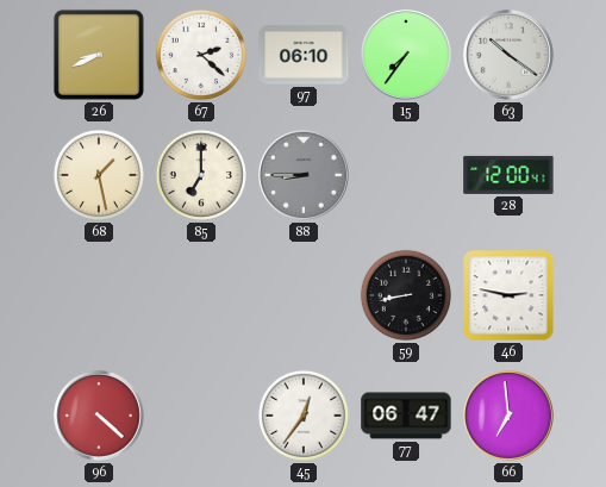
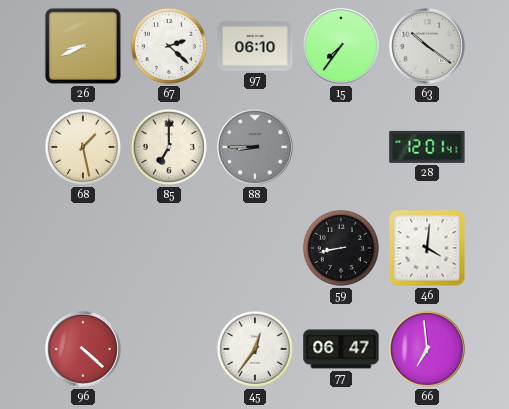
28: 12:00 -> 12:01 (427, 147)
46: 2:47 -> 4:01 (427, 248)
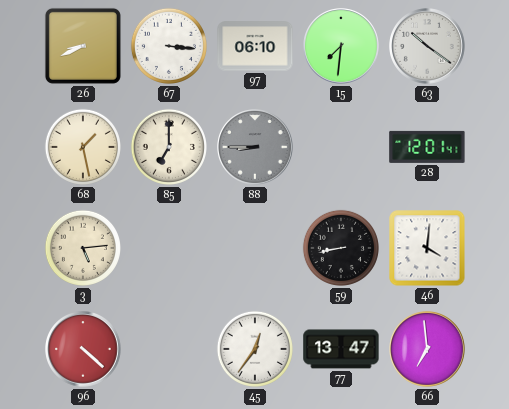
67: 2:22 -> 3:16 (169, 46)
15: 7:36 -> 7:31 (341, 46)
3: none -> 5:14 (83, 248)
77: 06:47 -> 13:47 (341, 349)
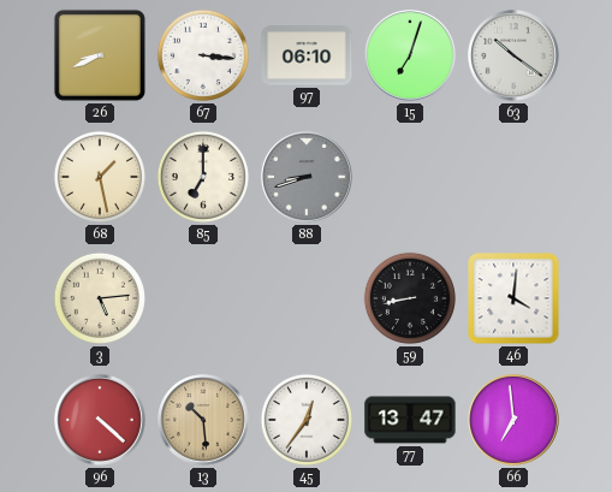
15: 7:31 -> 7:03 (410, 55)
88: 8:45 -> 8:42 (307, 177)
28: 12:01 -> none (427, 147)
13: none -> 10:29 (203, 420)
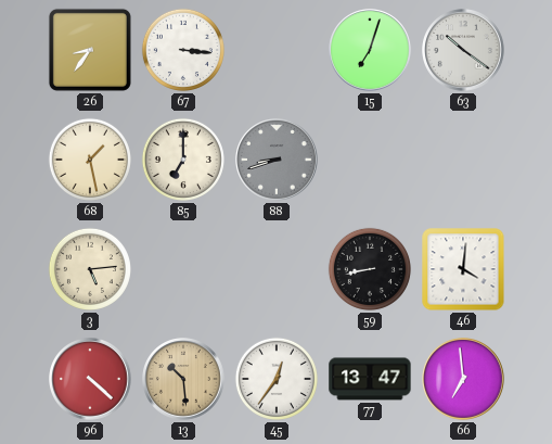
26: 8:41 -> 8:36 (90, 50)
97: 06:10 -> none (307, 55)
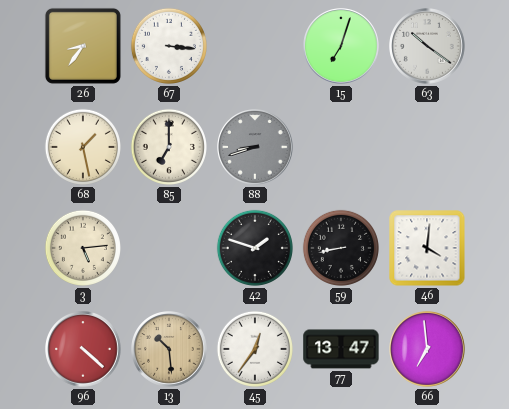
42: none -> 1:48 (255, 248)
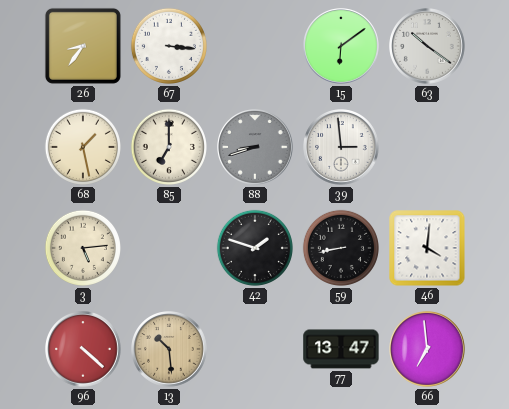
15: 7:03 -> 6:09 (341, 46)
39: none -> 2:59 (341, 147)
45: 12:36 -> none (255, 349)
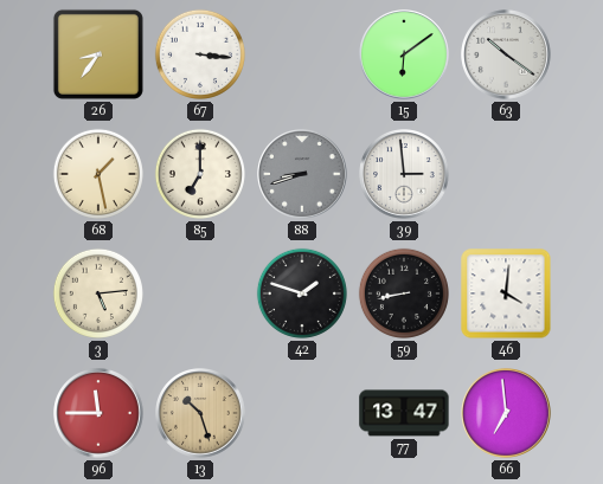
96: 4:22 -> 11:45 (98, 413)
13: 10:29 -> 10:27 (200, 413)
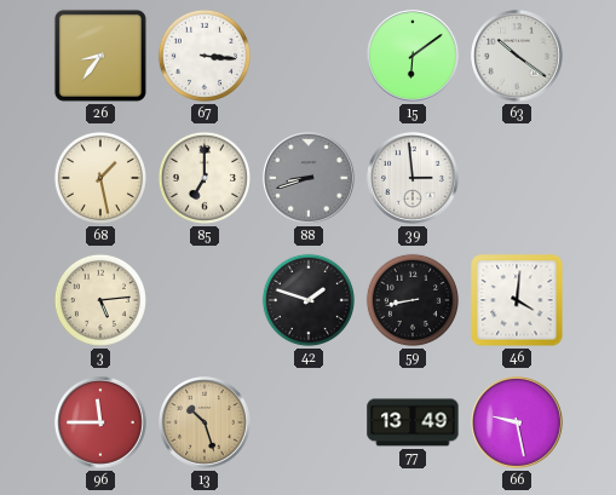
77: 13:47 -> 13:49 (413, 422)
66: 6:59 -> 9:28 (517, 422)
